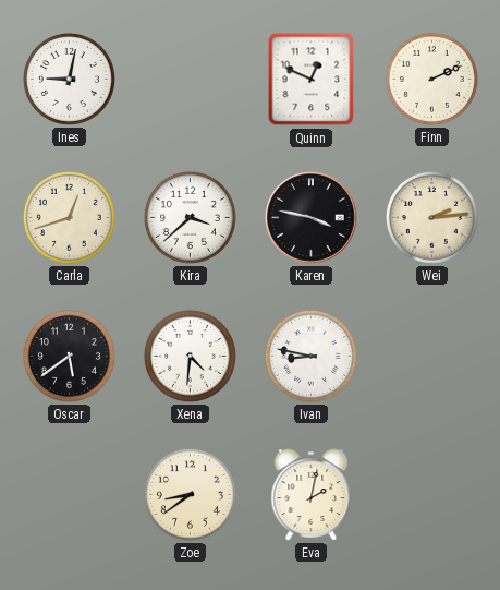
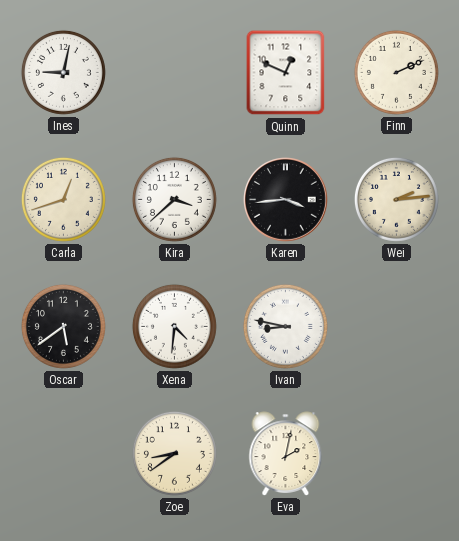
Karen: 3:47 -> 3:44 (286, 200)
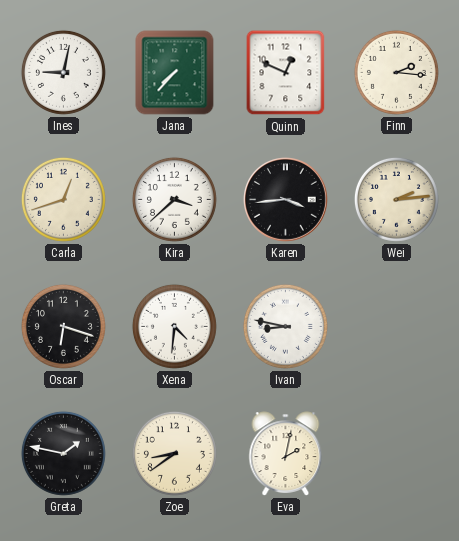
Jana: none -> 7:37 (175, 73)
Finn: 2:11 -> 2:16 (396, 72)
Oscar: 5:39 -> 6:18 (63, 326)
Greta: none -> 1:47 (63, 453)
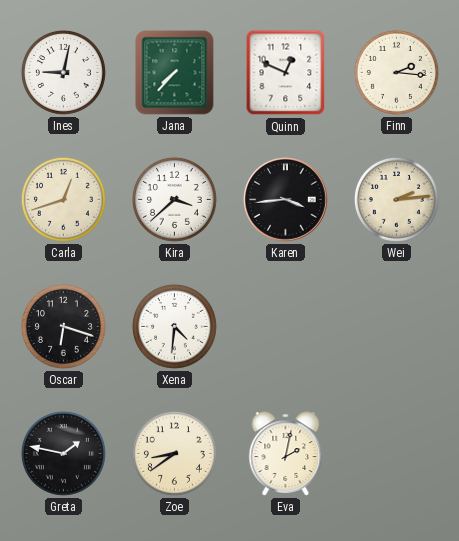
Ivan: 8:47 -> none (285, 326)
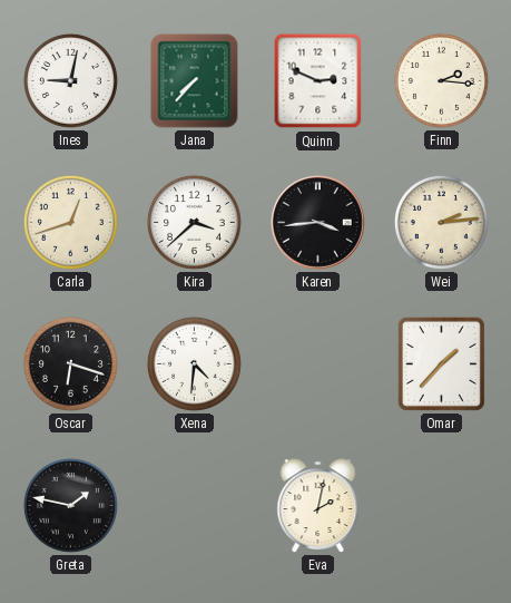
Quinn: 12:49 -> 2:49 (318, 81)
Omar: none -> 1:37 (441, 363)
Zoe: 8:39 -> none (174, 453)
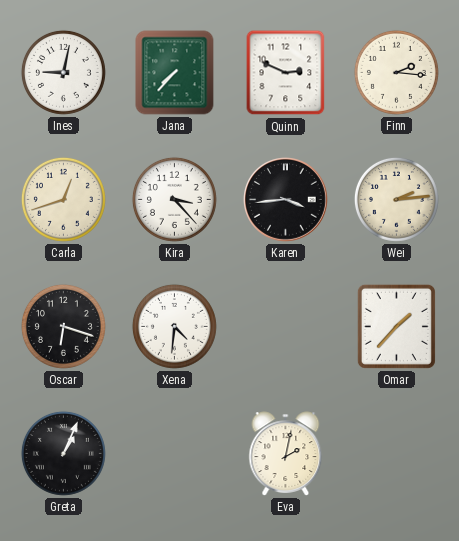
Kira: 3:38 -> 3:23 (174, 199)
Greta: 1:47 -> 1:04 (63, 453)
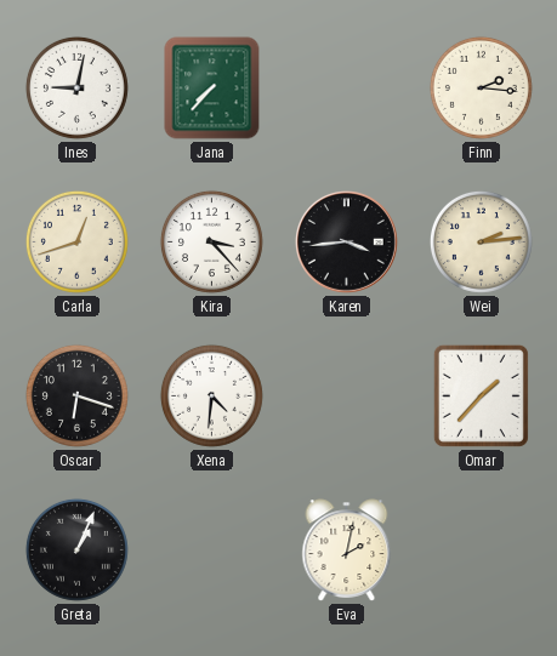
Quinn: 2:49 -> none (286, 73)
